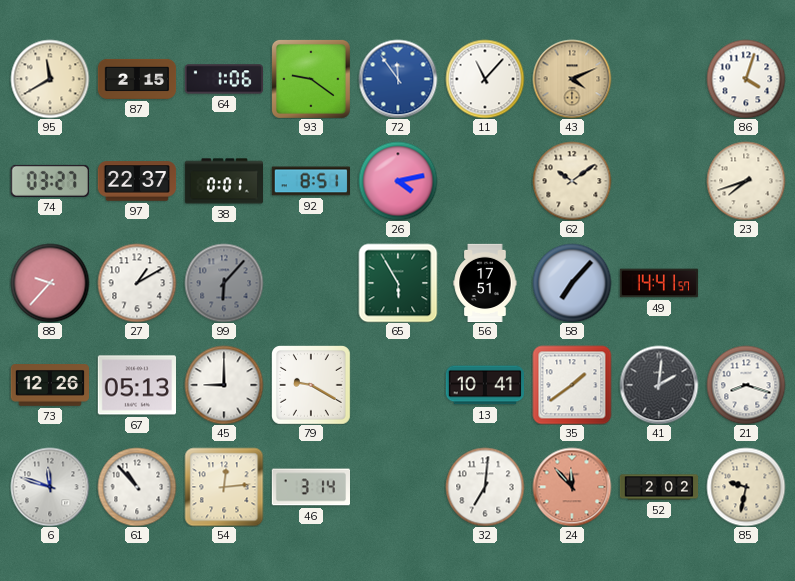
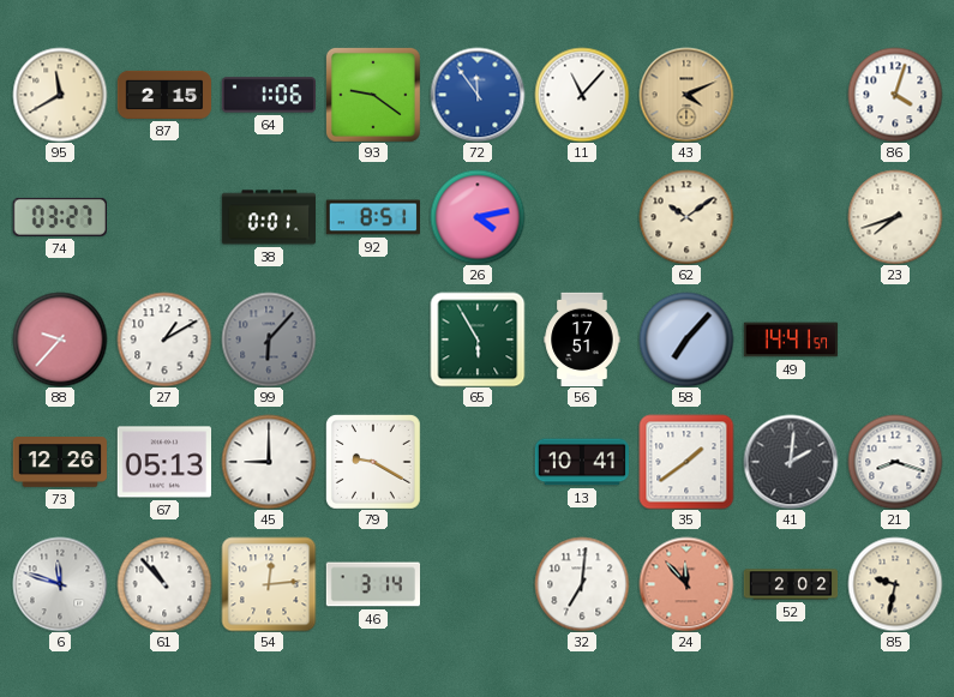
97: 22:37 -> none (137, 181)
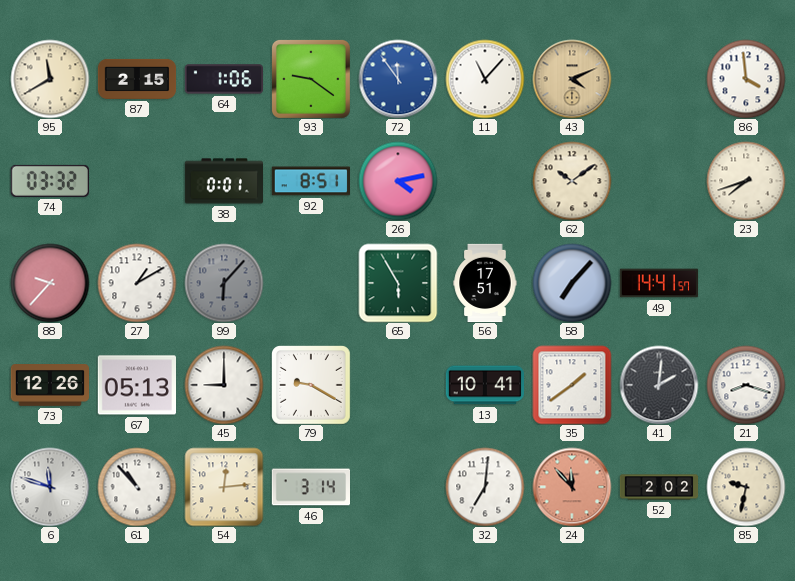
86: 4:03 -> 3:59 (746, 79)
74: 03:27 -> 03:32 (50, 181)
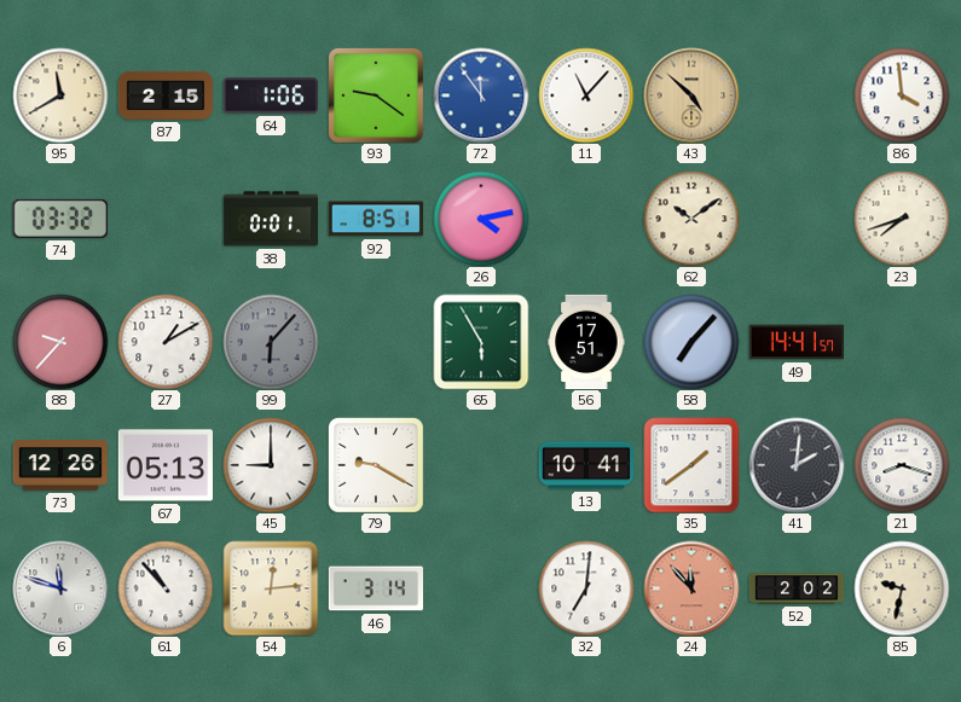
43: 4:11 -> 4:52 (691, 95)
